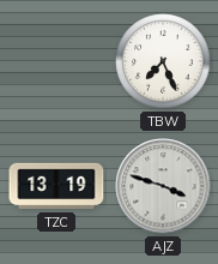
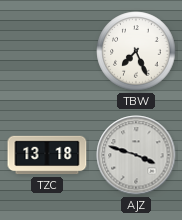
TZC: 13:19 -> 13:18 (47, 155)
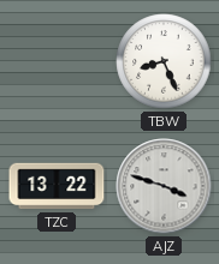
TBW: 7:26 -> 8:26 (164, 61)
TZC: 13:18 -> 13:22 (57, 186)
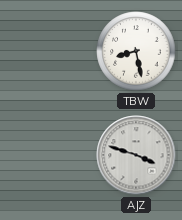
TBW: 8:26 -> 8:28 (136, 51)
TZC: 13:22 -> none (57, 186)
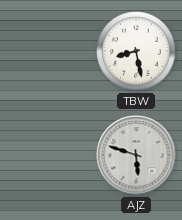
AJZ: 3:48 -> 5:48 (136, 155)
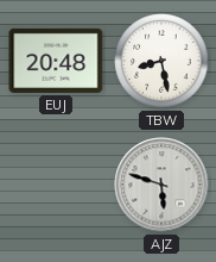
EUJ: none -> 20:48 (56, 61)
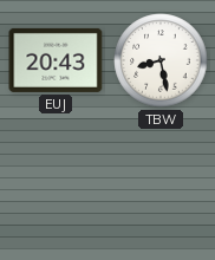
EUJ: 20:48 -> 20:43 (56, 60)
AJZ: 5:48 -> none (161, 185)
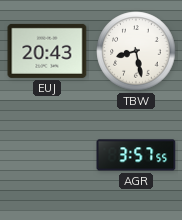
AGR: none -> 3:57 (136, 155)
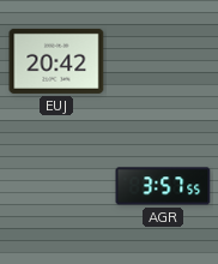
EUJ: 20:43 -> 20:42 (56, 61)
TBW: 8:28 -> none (136, 51)
